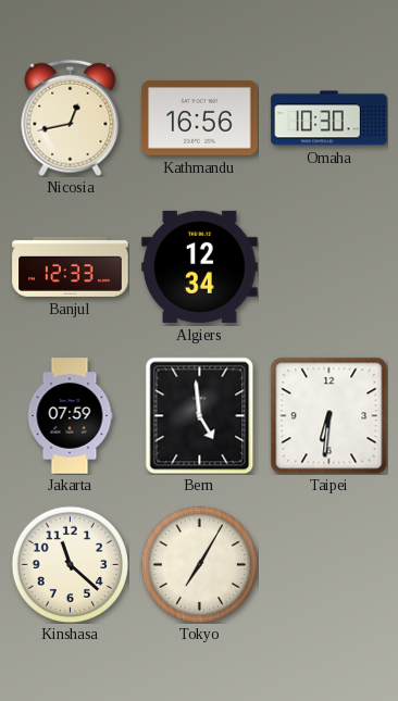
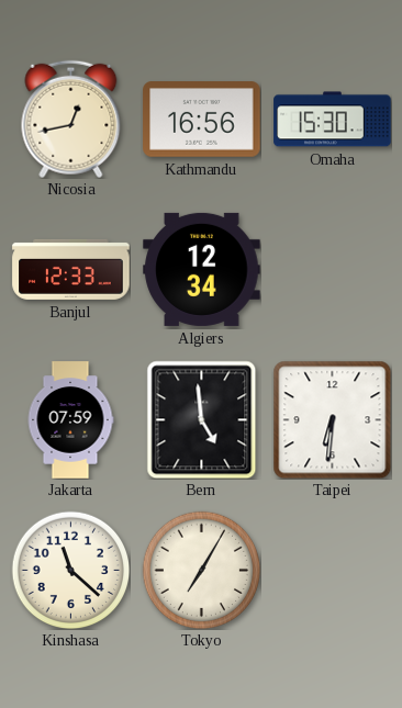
Omaha: 10:30 -> 15:30 (333, 120)
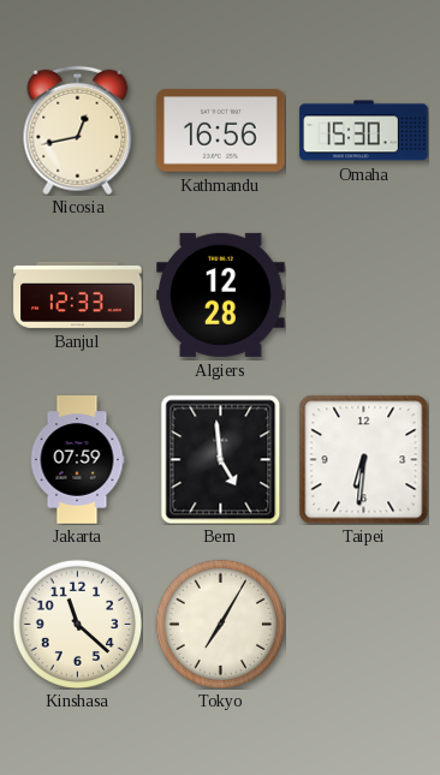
Algiers: 12:34 -> 12:28 (221, 294)
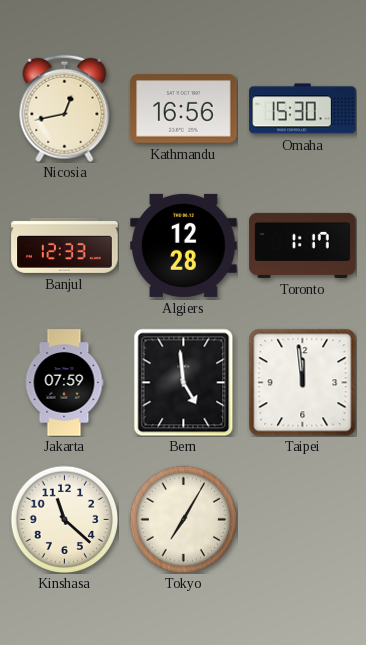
Toronto: none -> 1:17 (303, 245)
Taipei: 6:31 -> 11:59 (302, 382)
